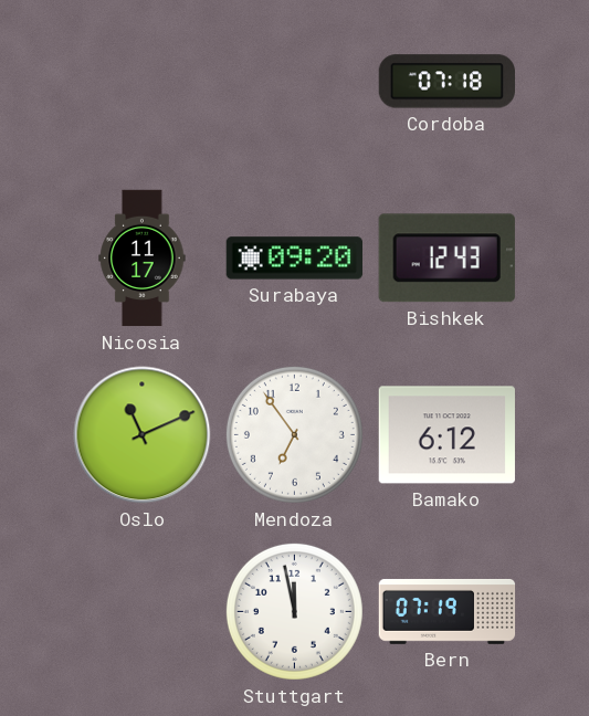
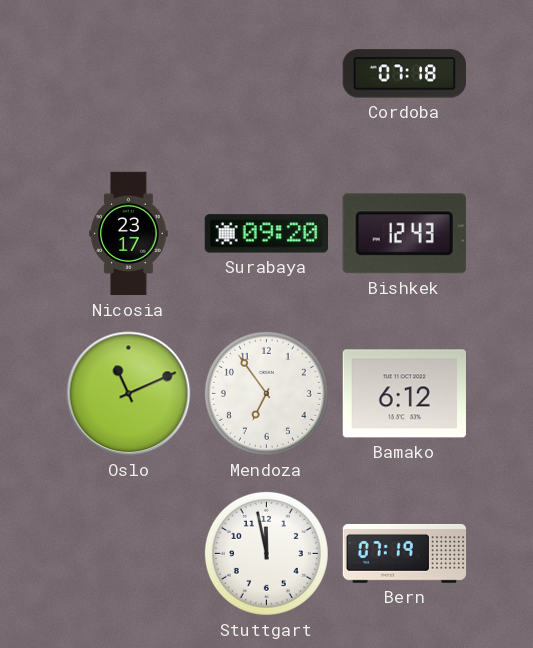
Nicosia: 11:17 -> 23:17 (129, 234)
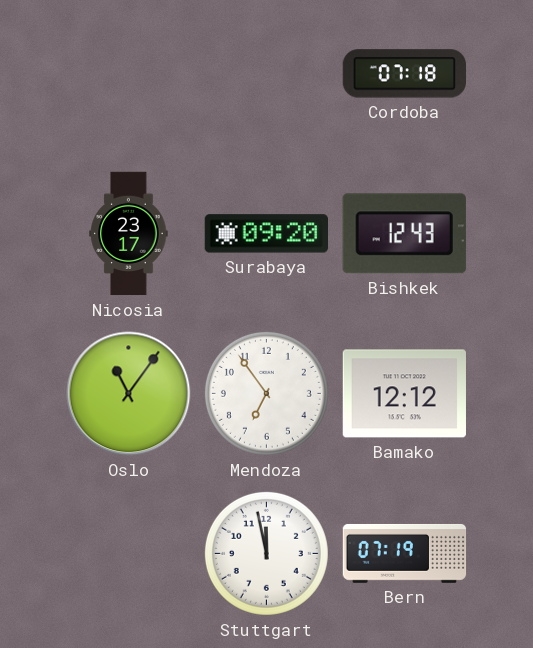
Oslo: 11:11 -> 11:06 (129, 394)
Bamako: 6:12 -> 12:12 (404, 394)
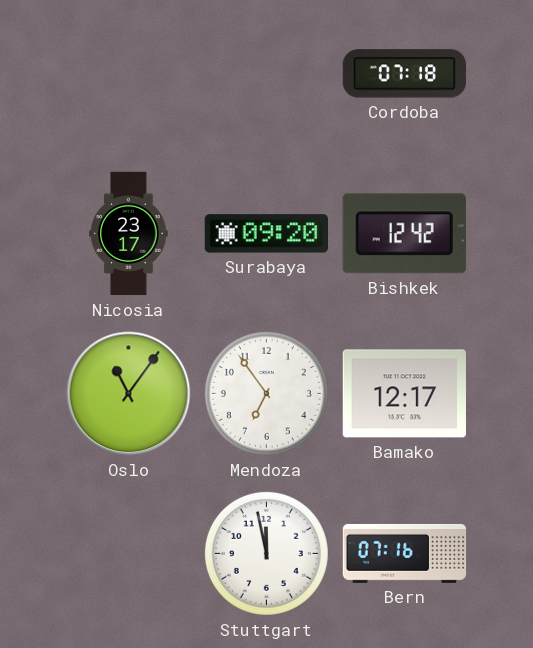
Bishkek: 12:43 -> 12:42 (404, 234)
Bamako: 12:12 -> 12:17 (404, 394)
Bern: 07:19 -> 07:16 (405, 553)
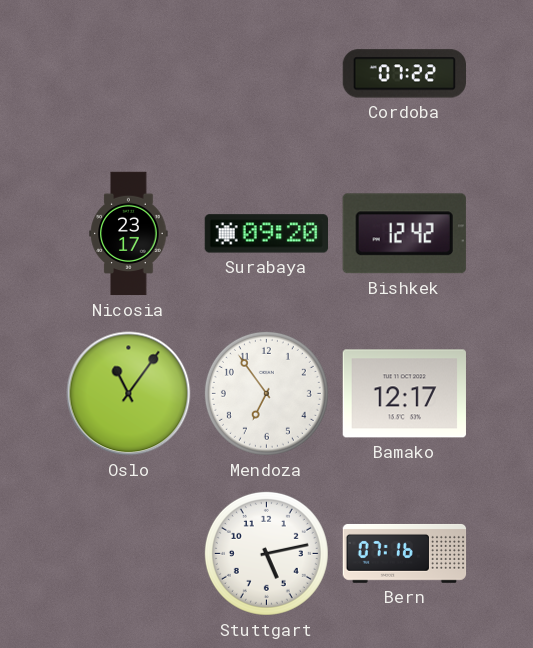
Cordoba: 07:18 -> 07:22 (404, 74)
Stuttgart: 11:58 -> 5:13 (266, 553)
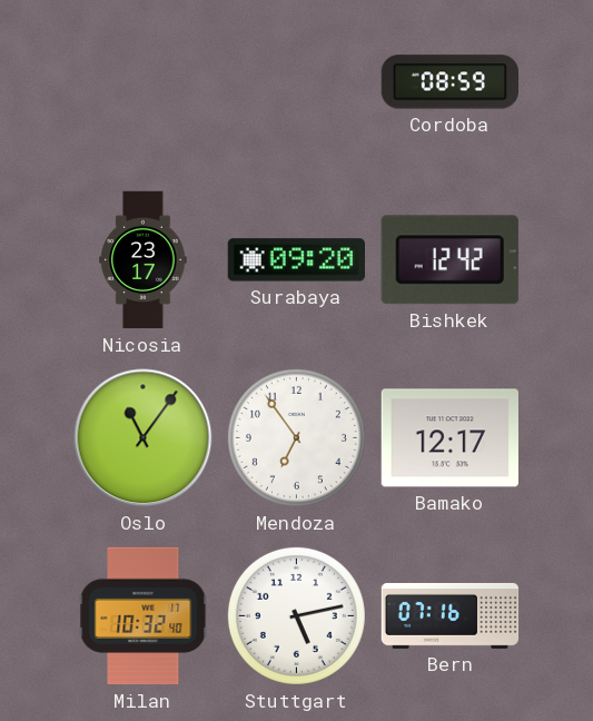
Cordoba: 07:22 -> 08:59 (449, 82)
Milan: none -> 10:32 (144, 616)
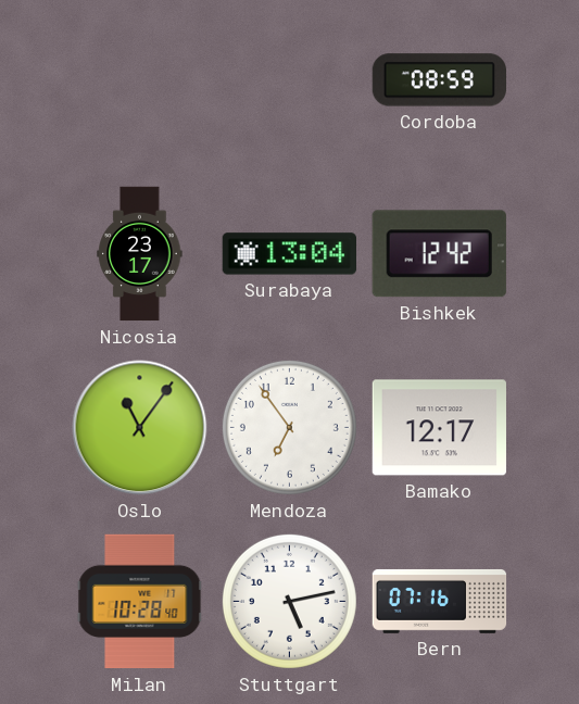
Surabaya: 09:20 -> 13:04 (289, 254)
Milan: 10:32 -> 10:28 (140, 602)
